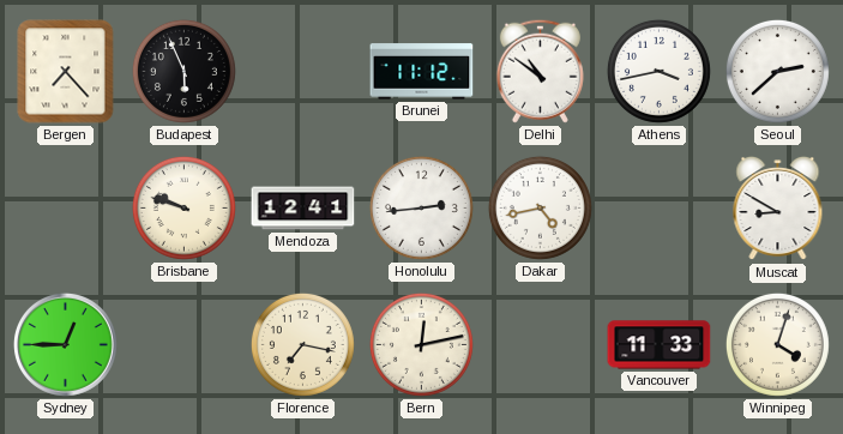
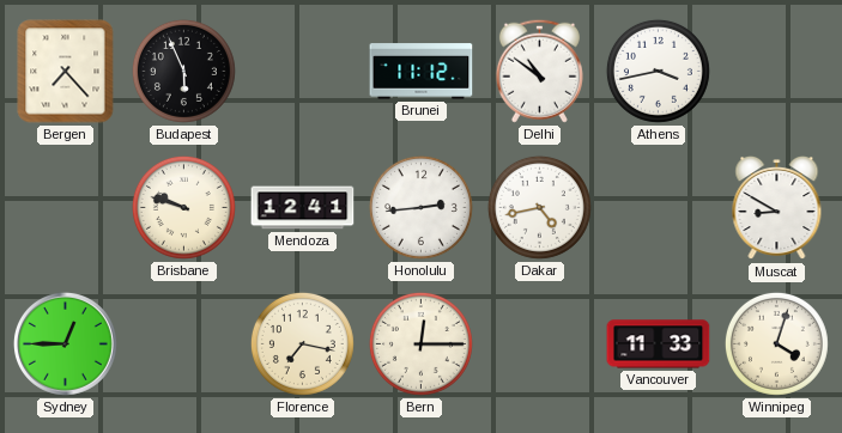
Seoul: 2:38 -> none (777, 71)
Bern: 12:13 -> 12:15 (420, 343)
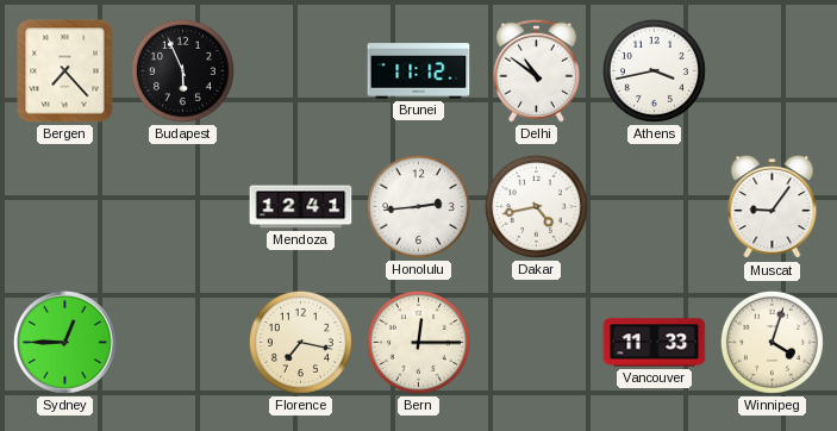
Brisbane: 9:48 -> none (183, 207)
Muscat: 8:50 -> 9:06 (773, 207)
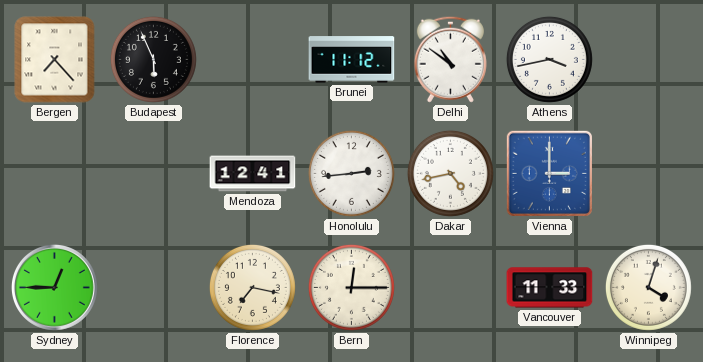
Vienna: none -> 3:00 (549, 173)
Muscat: 9:06 -> none (773, 207)
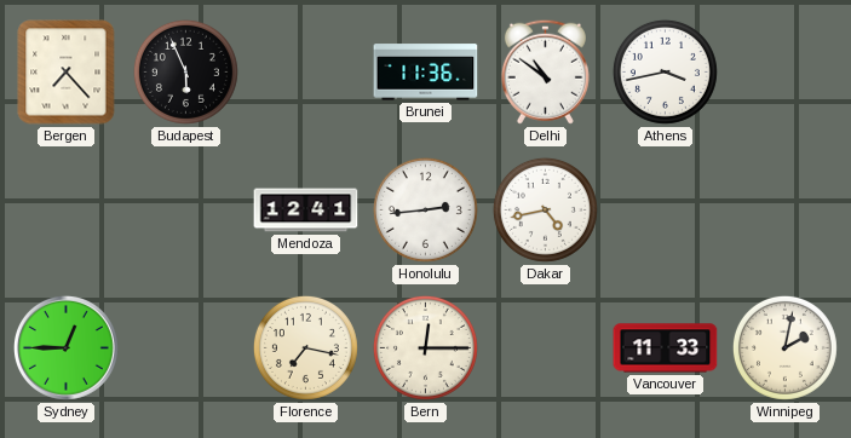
Brunei: 11:12 -> 11:36 (426, 73)
Vienna: 3:00 -> none (549, 173)
Winnipeg: 4:03 -> 2:02 (784, 347)
